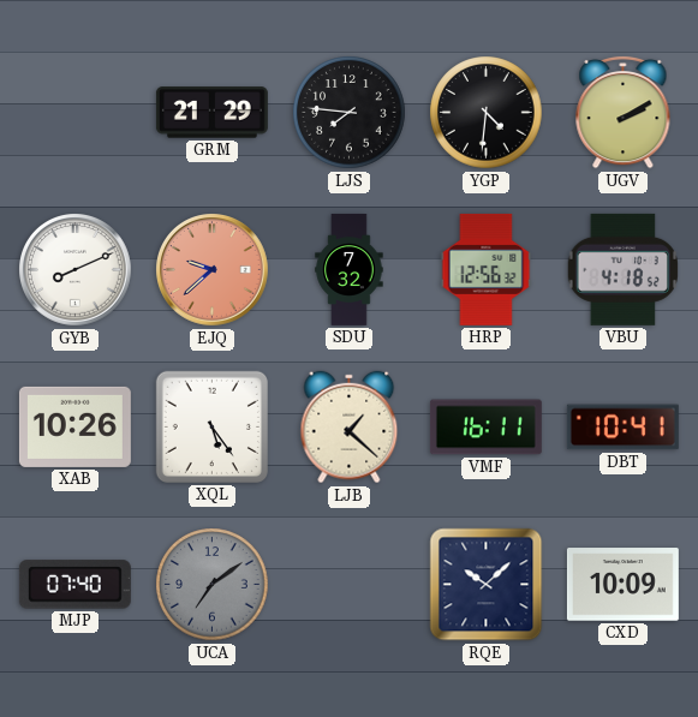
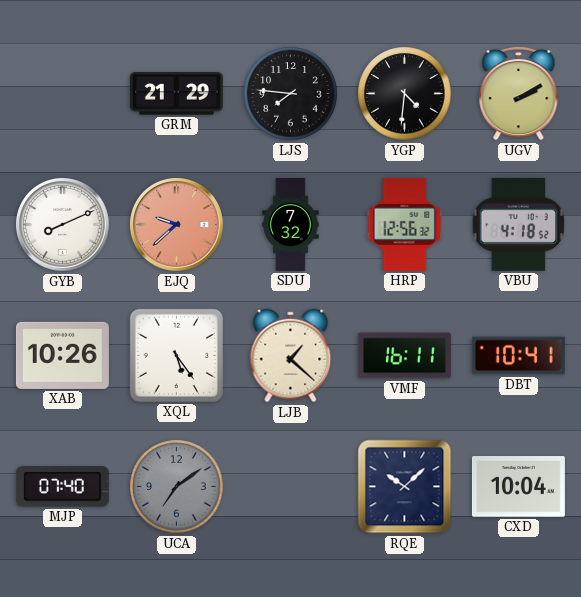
CXD: 10:09 -> 10:04 (518, 487)
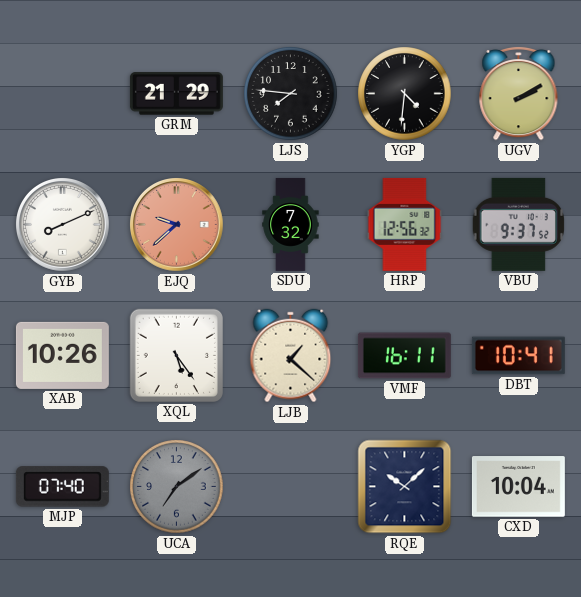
VBU: 4:18 -> 9:37 (518, 224)
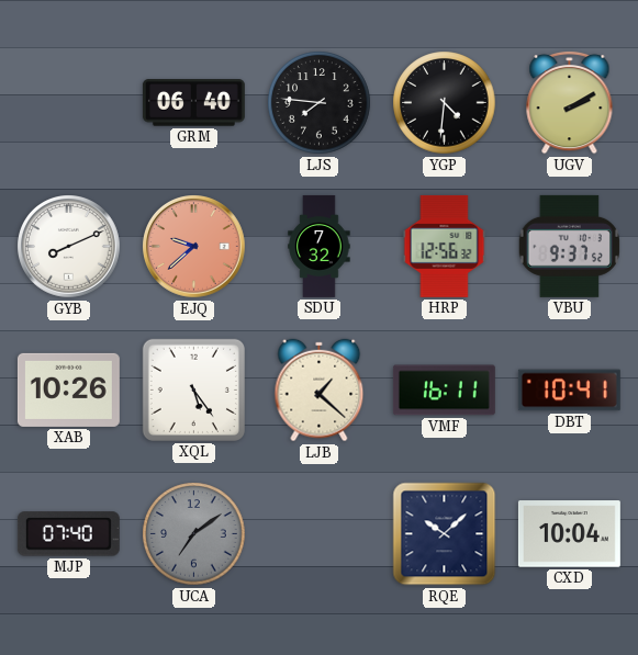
GRM: 21:29 -> 06:40 (193, 103)
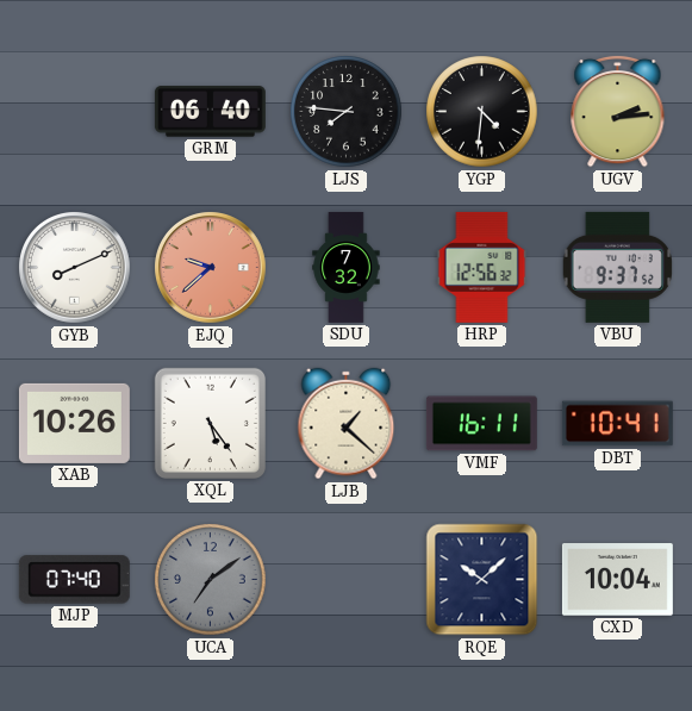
UGV: 2:10 -> 2:14 (618, 111)
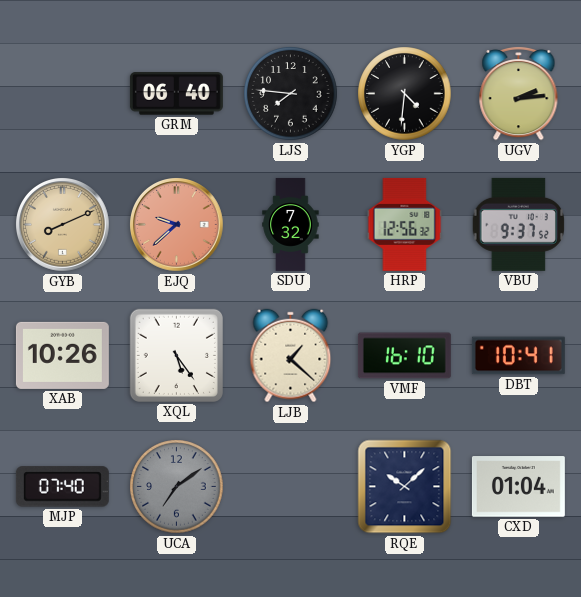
GYB dial: white -> champagne (63, 225)
VMF: 16:11 -> 16:10 (404, 356)
CXD: 10:04 -> 01:04 (518, 487)
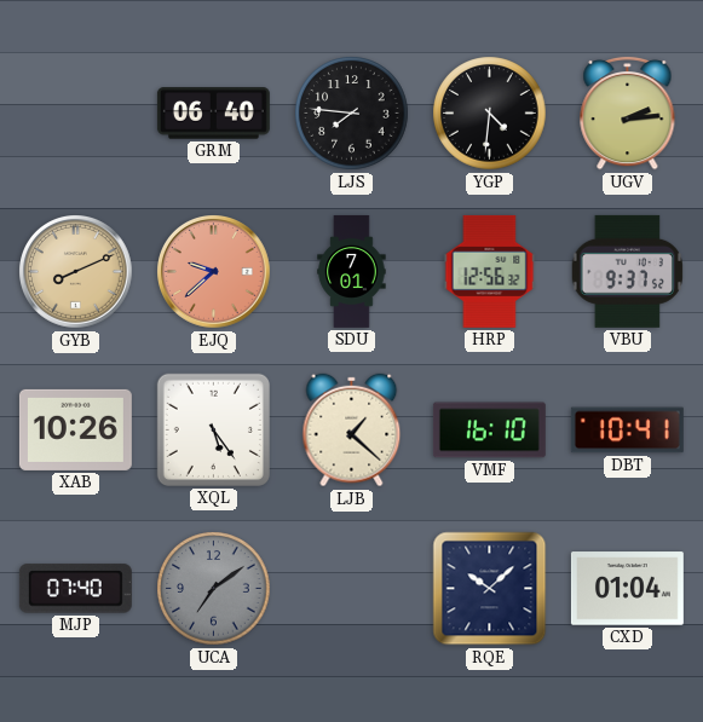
SDU: 7:32 -> 7:01 (352, 271)
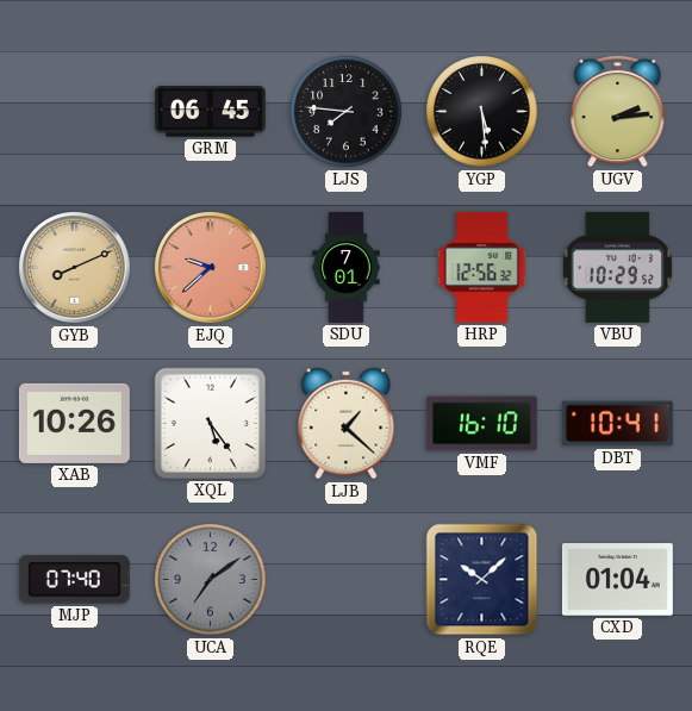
GRM: 06:40 -> 06:45 (210, 112)
YGP: 4:31 -> 5:29 (482, 112)
VBU: 9:37 -> 10:29 (617, 267)
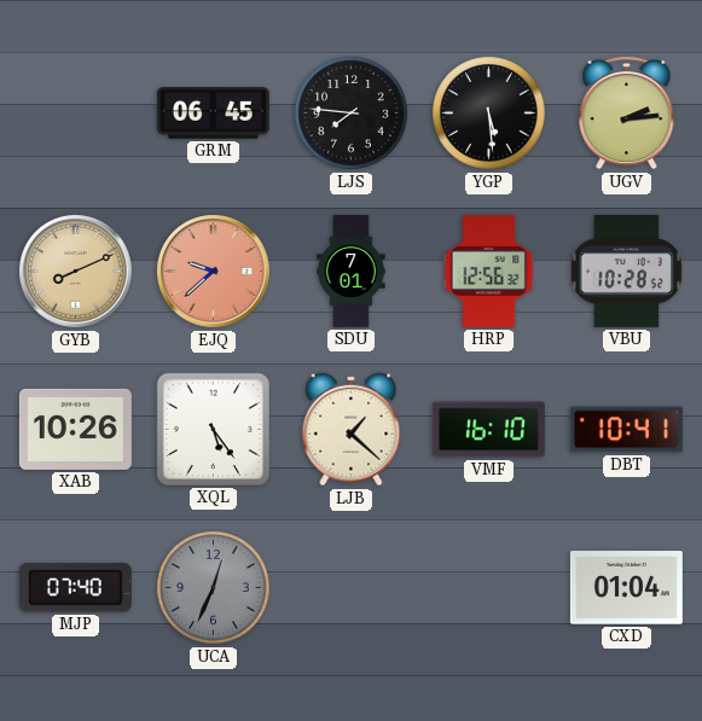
VBU: 10:29 -> 10:28 (626, 271)
UCA: 7:09 -> 12:34 (214, 588)
RQE: 10:08 -> none (482, 580)
